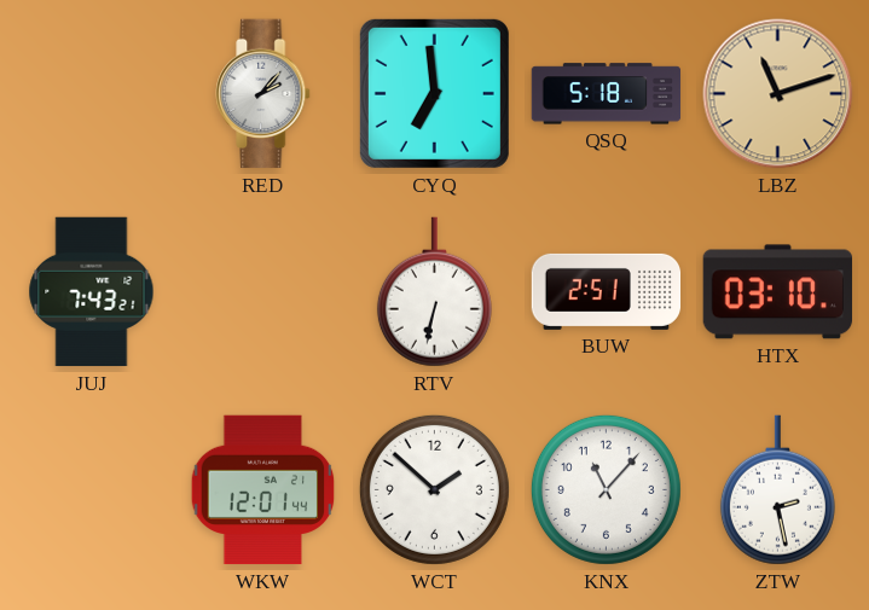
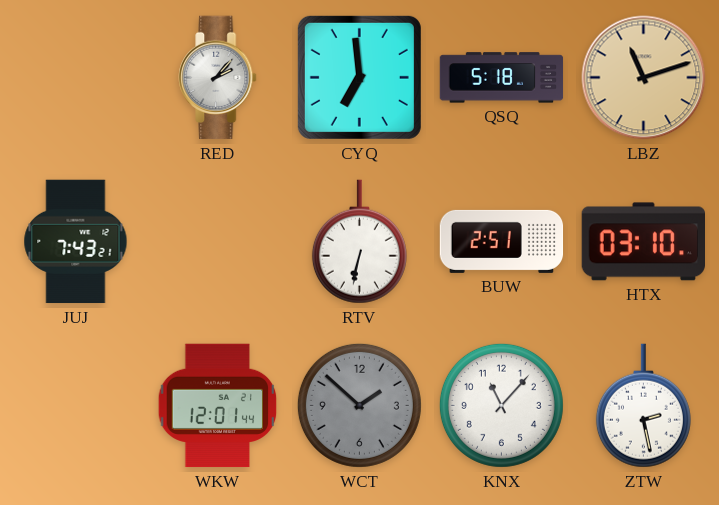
WCT dial: white -> grey (359, 405)
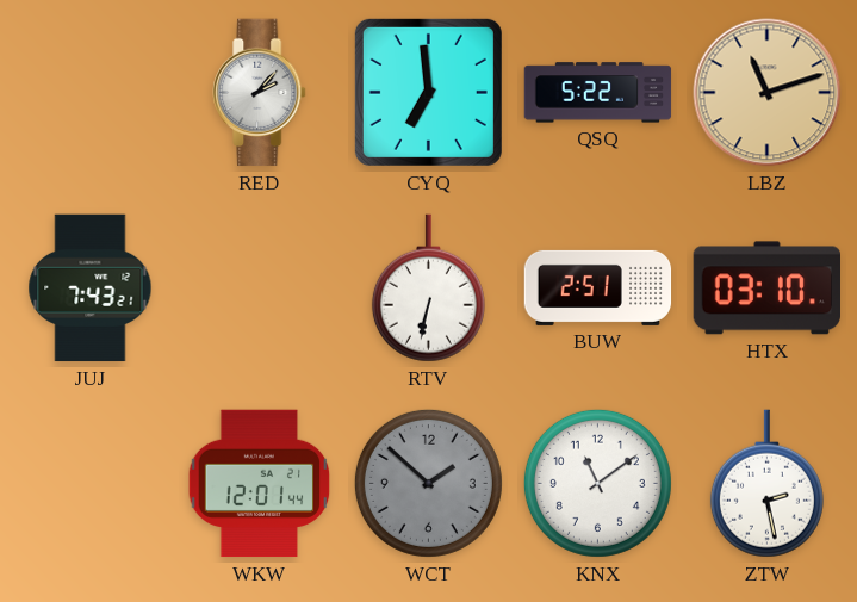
QSQ: 5:18 -> 5:22 (598, 93)
KNX: 11:07 -> 11:09 (597, 483)
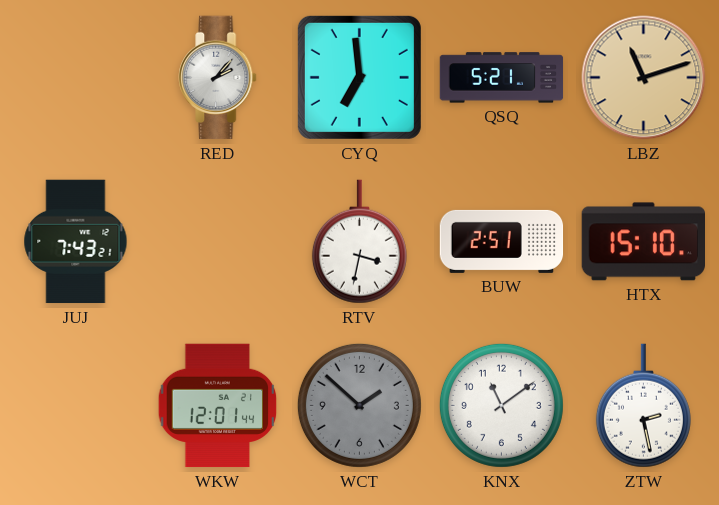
QSQ: 5:22 -> 5:21 (502, 78)
RTV: 6:32 -> 3:32 (359, 242)
HTX: 03:10 -> 15:10 (643, 242)
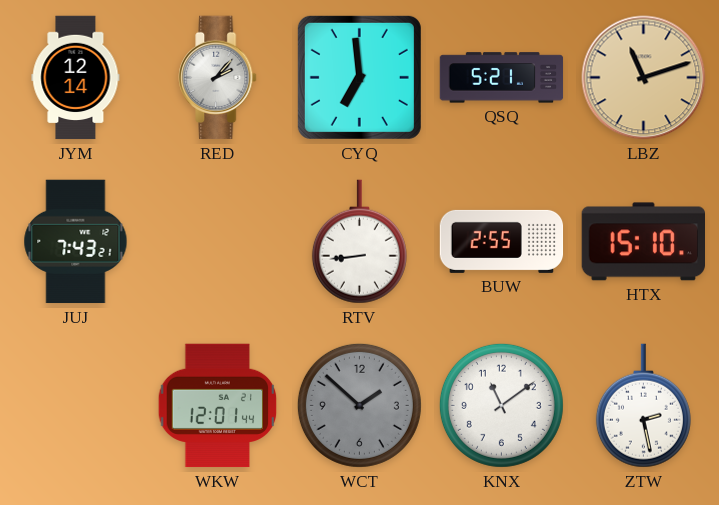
JYM: none -> 12:14 (76, 78)
RTV: 3:32 -> 8:44 (359, 242)
BUW: 2:51 -> 2:55 (502, 241)
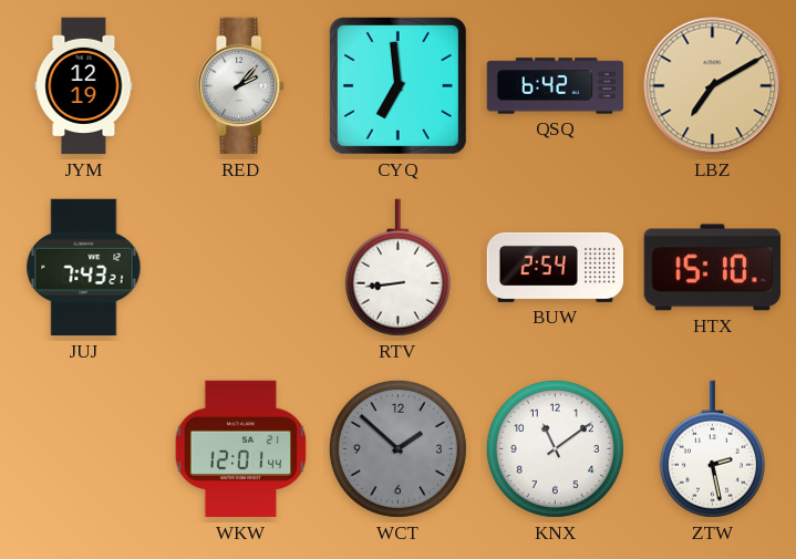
JYM: 12:14 -> 12:19 (84, 86)
QSQ: 5:21 -> 6:42 (556, 86)
LBZ: 11:12 -> 7:10 (713, 86)
BUW: 2:55 -> 2:54 (556, 267)
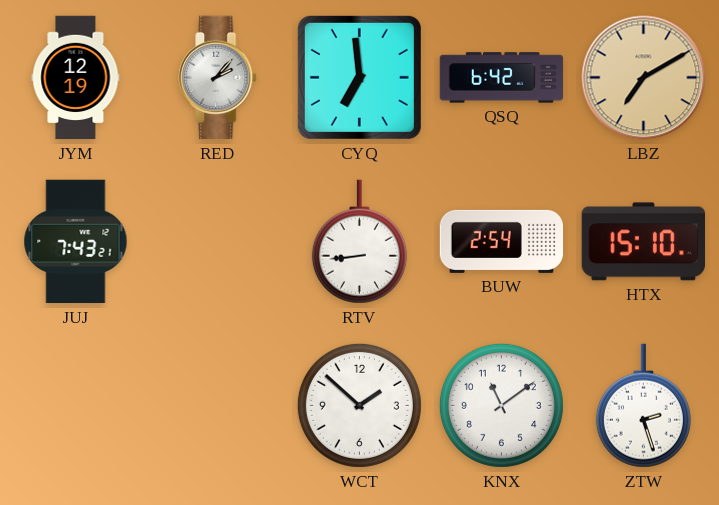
WKW: 12:01 -> none (241, 449)
WCT dial: grey -> white (359, 405)
ZTW: 2:28 -> 2:27 (643, 406)
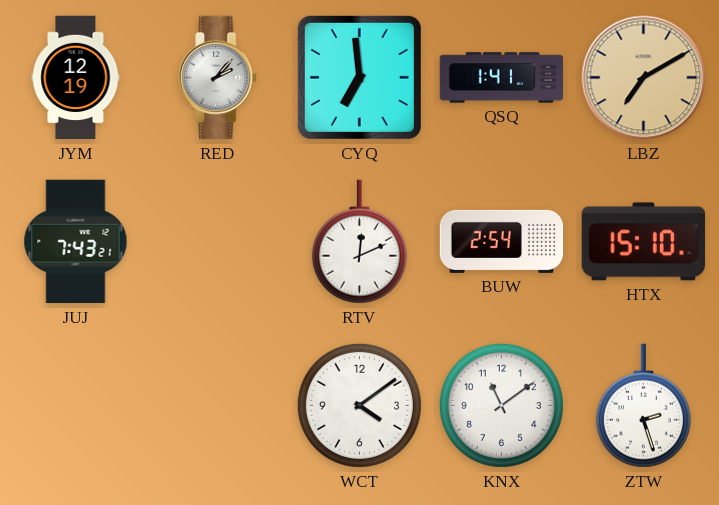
QSQ: 6:42 -> 1:41 (502, 78)
RTV: 8:44 -> 12:11 (359, 242)
WCT: 1:52 -> 4:09 (359, 405)
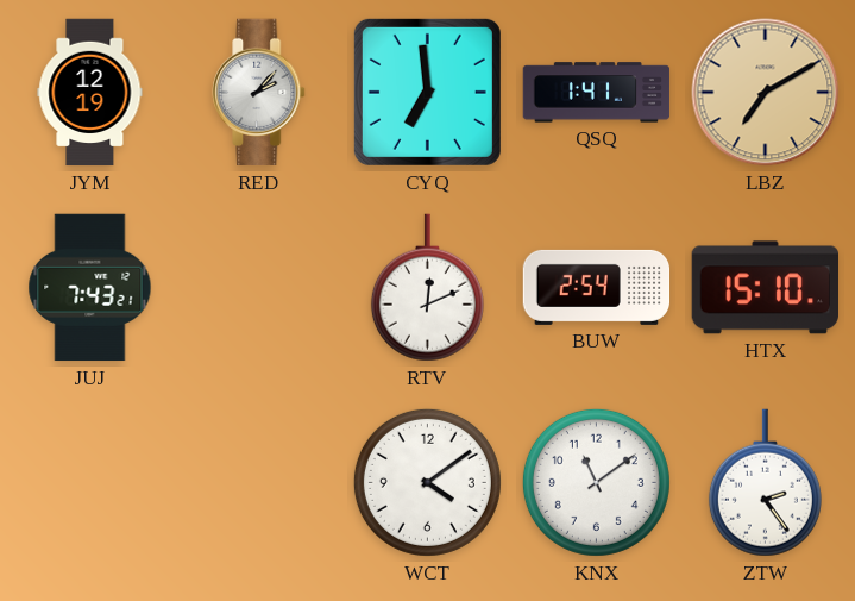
ZTW: 2:27 -> 2:24 (765, 483)
